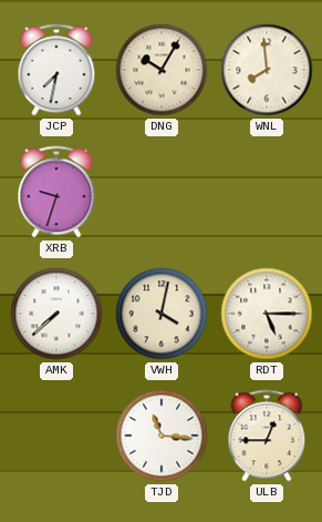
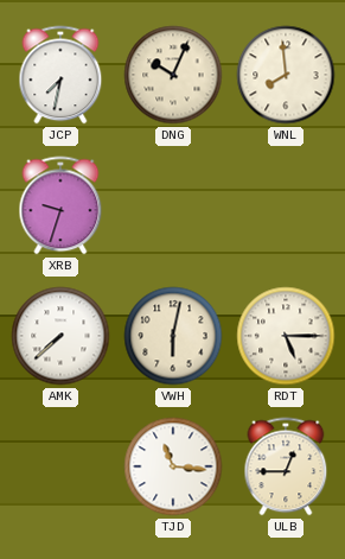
DNG: 10:05 -> 10:04 (173, 75)
VWH: 4:02 -> 6:02 (173, 336)
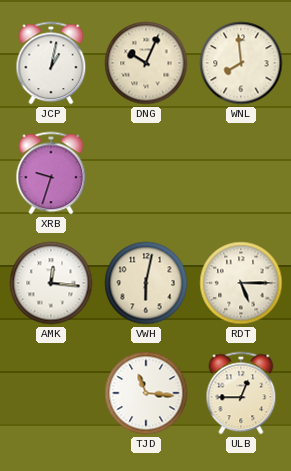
JCP: 7:32 -> 1:02 (51, 63)
AMK: 7:38 -> 12:16 (51, 283)
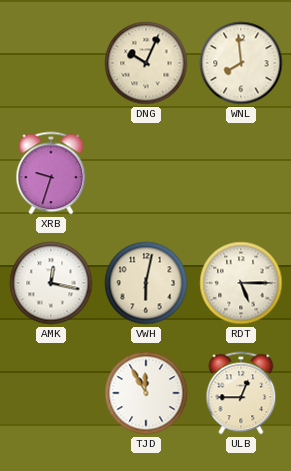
JCP: 1:02 -> none (51, 63)
AMK: 12:16 -> 12:17 (51, 283)
TJD: 11:16 -> 11:55 (146, 393)
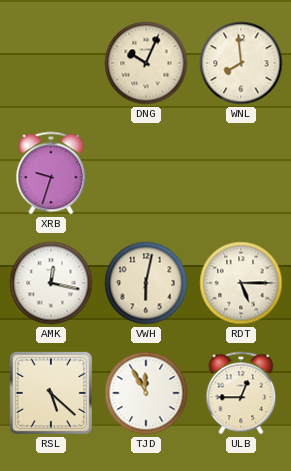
RSL: none -> 5:22 (51, 393)
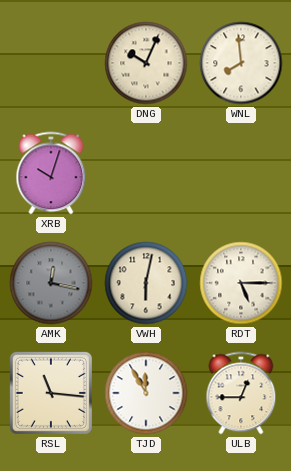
XRB: 9:33 -> 10:03 (51, 173)
AMK dial: white -> grey (51, 283)
RSL: 5:22 -> 11:16 (51, 393)
